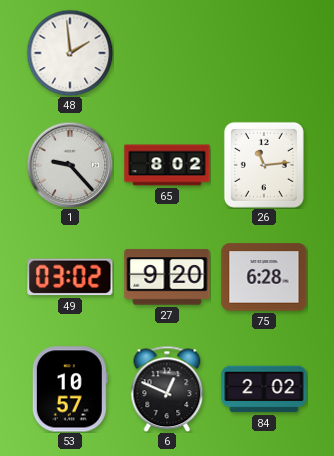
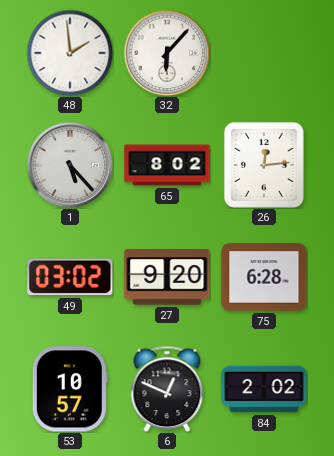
32: none -> 6:07 (167, 53)
1: 9:23 -> 5:23 (70, 165)
26: 11:14 -> 12:14 (264, 165)
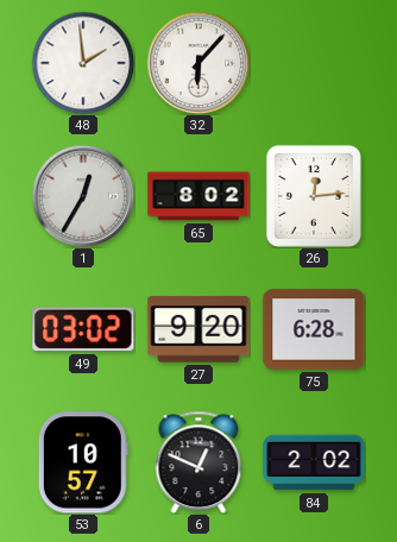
1: 5:23 -> 12:35 (83, 196)
